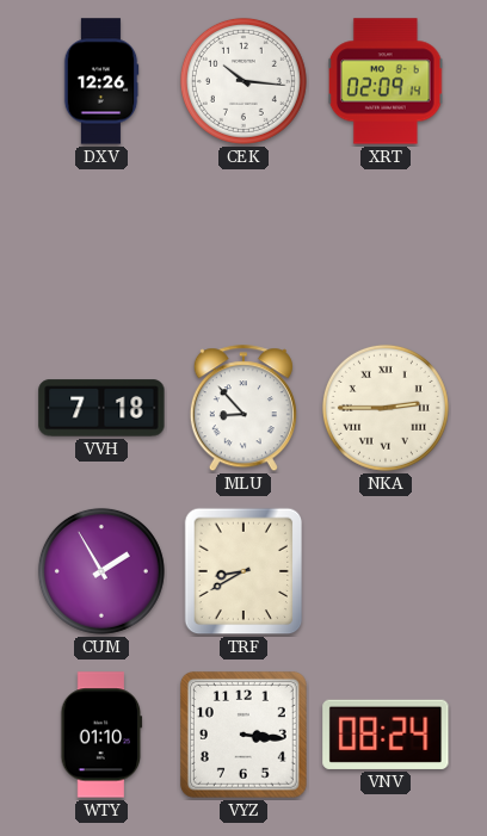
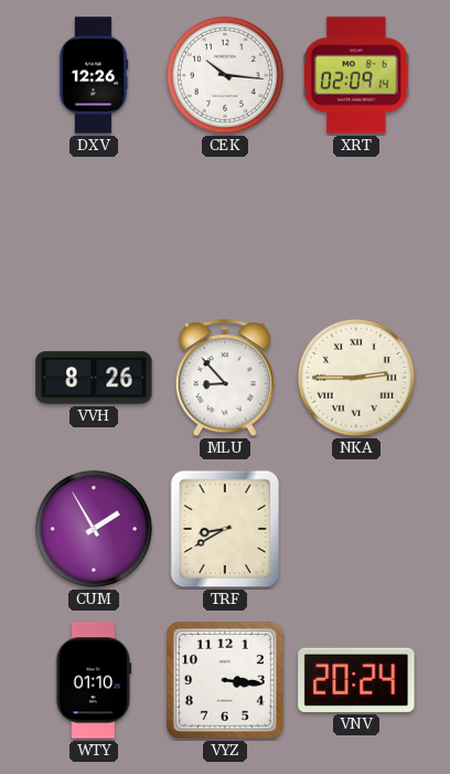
VVH: 7:18 -> 8:26 (94, 378)
VNV: 08:24 -> 20:24 (356, 680)
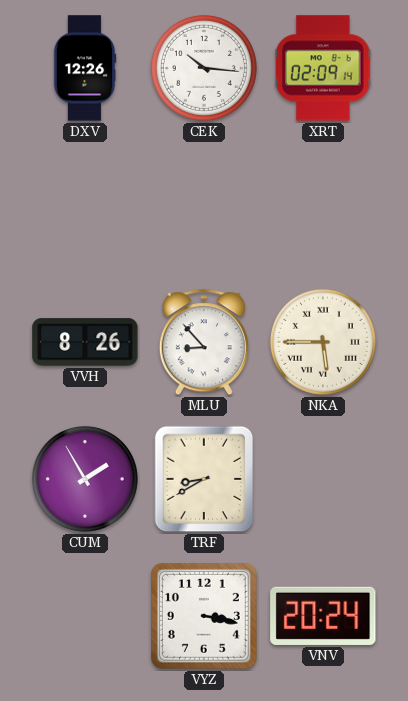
NKA: 2:45 -> 5:45 (323, 342)
WTY: 01:10 -> none (94, 680)
VYZ: 3:16 -> 3:17 (204, 616)
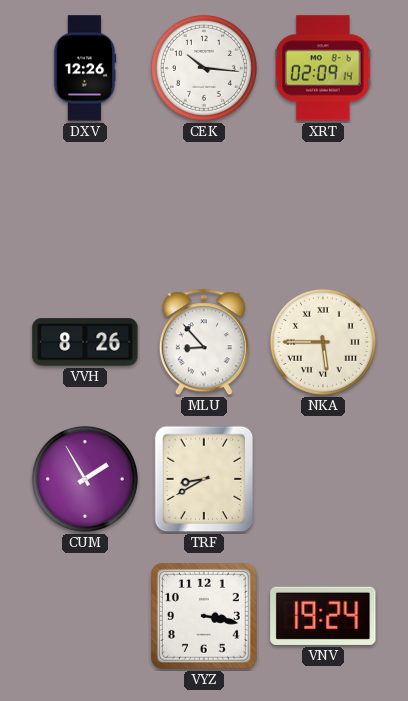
VNV: 20:24 -> 19:24 (323, 616)
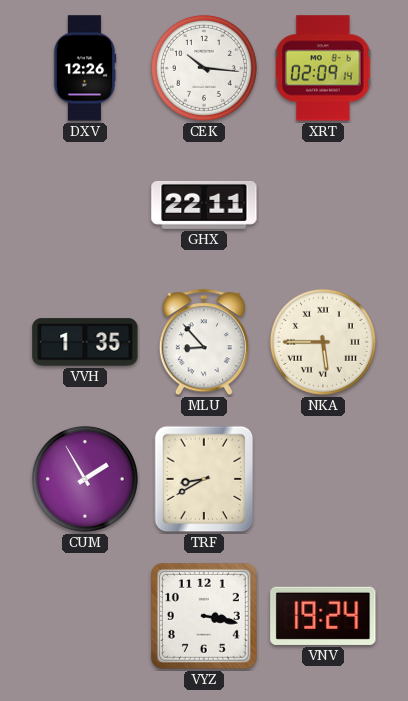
GHX: none -> 22:11 (204, 205)
VVH: 8:26 -> 1:35 (85, 342)
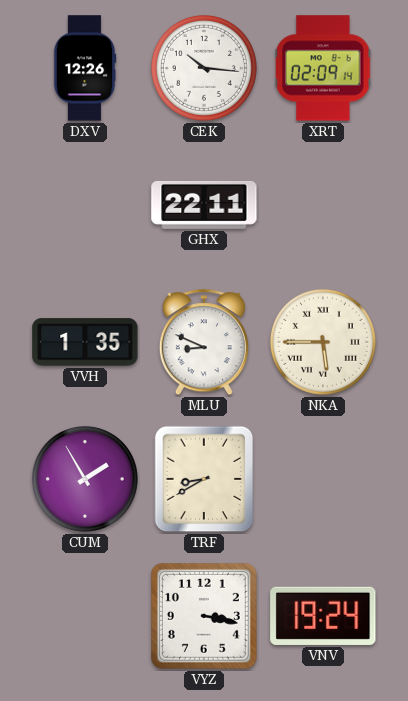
MLU: 8:53 -> 8:49 (204, 343)
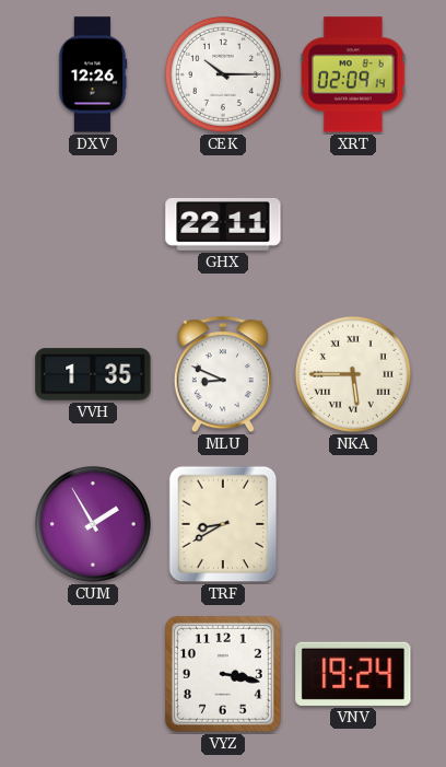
CEK: 10:16 -> 10:15 (223, 74)
